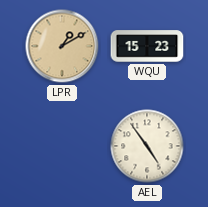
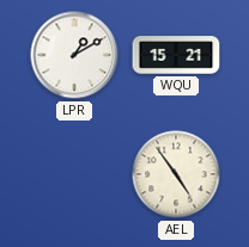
LPR dial: champagne -> white (74, 55)
WQU: 15:23 -> 15:21 (176, 55)
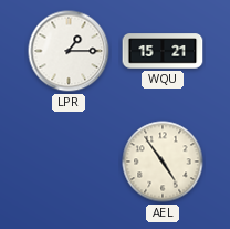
LPR: 1:10 -> 1:15 (69, 51)
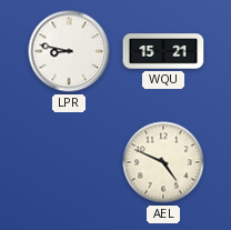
LPR: 1:15 -> 8:47 (69, 51)
AEL: 4:54 -> 4:49 (163, 162)
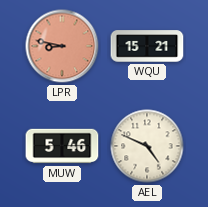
LPR dial: white -> salmon (62, 46)
MUW: none -> 5:46 (62, 146)
